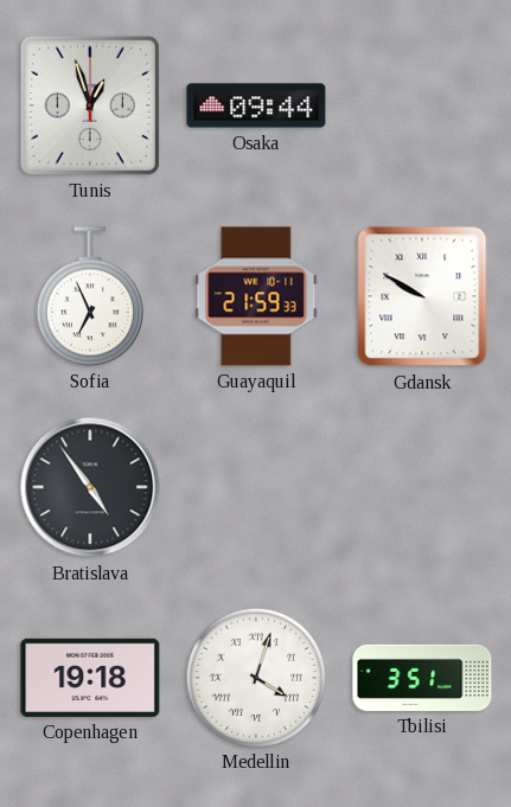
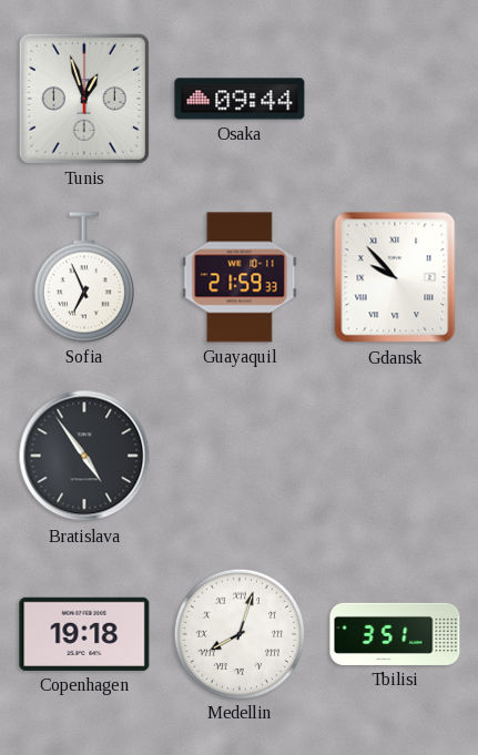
Gdansk: 9:50 -> 9:53 (395, 277)
Medellin: 4:03 -> 8:03 (238, 633)
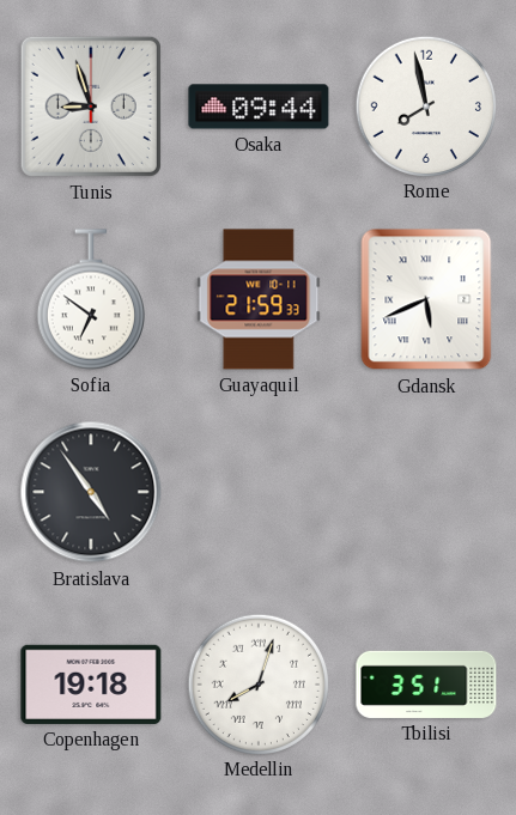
Tunis: 12:57 -> 8:57 (91, 107)
Rome: none -> 7:58 (425, 105)
Sofia: 6:56 -> 6:51 (91, 299)
Gdansk: 9:53 -> 5:41 (426, 299)
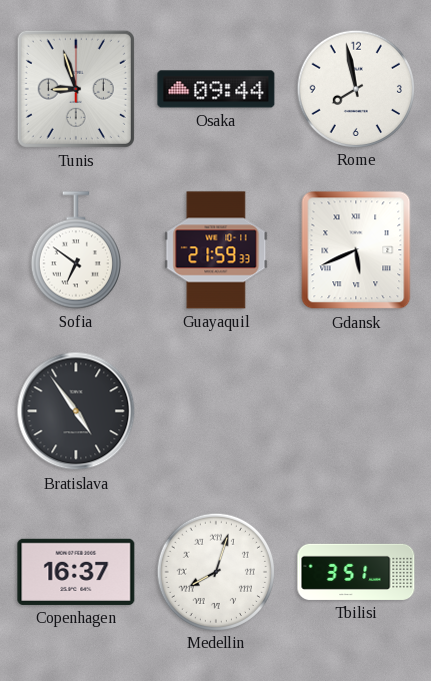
Copenhagen: 19:18 -> 16:37 (76, 572)
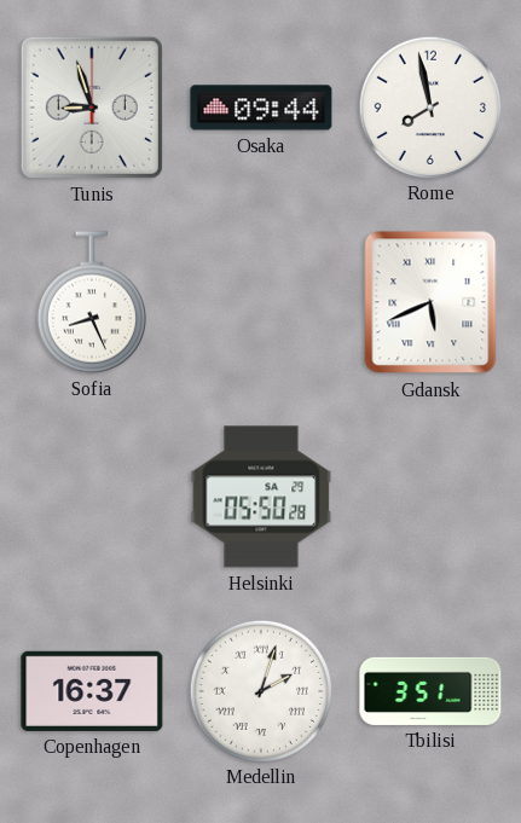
Sofia: 6:51 -> 8:26 (92, 302)
Guayaquil: 21:59 -> none (216, 250)
Bratislava: 4:54 -> none (76, 411)
Helsinki: none -> 05:50 (261, 497)
Medellin: 8:03 -> 2:03 (260, 690)
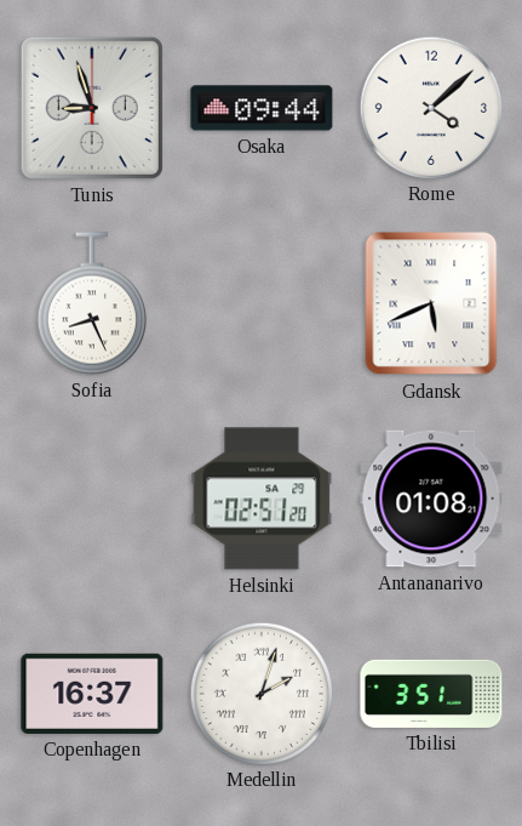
Rome: 7:58 -> 4:08 (430, 107)
Helsinki: 05:50 -> 02:51 (262, 499)
Antananarivo: none -> 01:08 (431, 499)
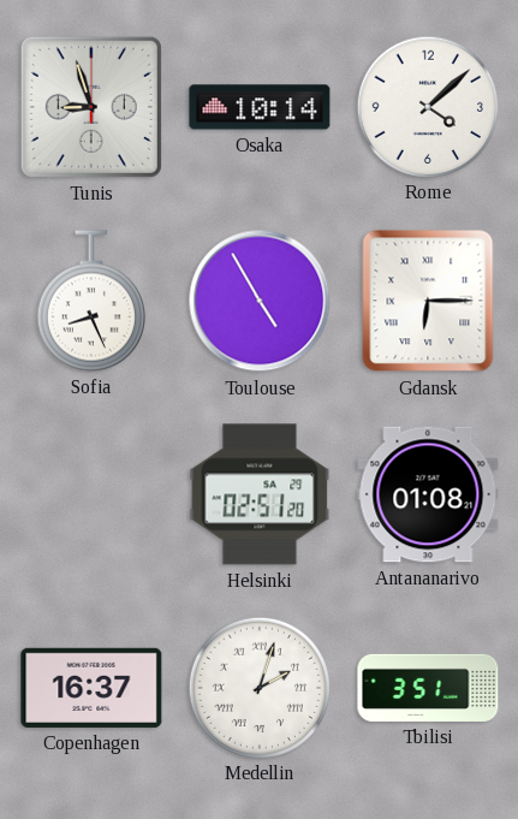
Osaka: 09:44 -> 10:14 (260, 107)
Toulouse: none -> 4:55 (260, 301)
Gdansk: 5:41 -> 6:15 (428, 301)
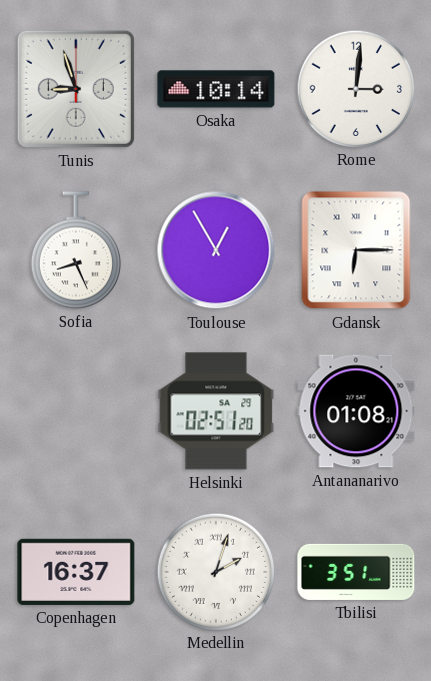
Rome: 4:08 -> 3:01 (355, 88)
Toulouse: 4:55 -> 12:55 (216, 250)
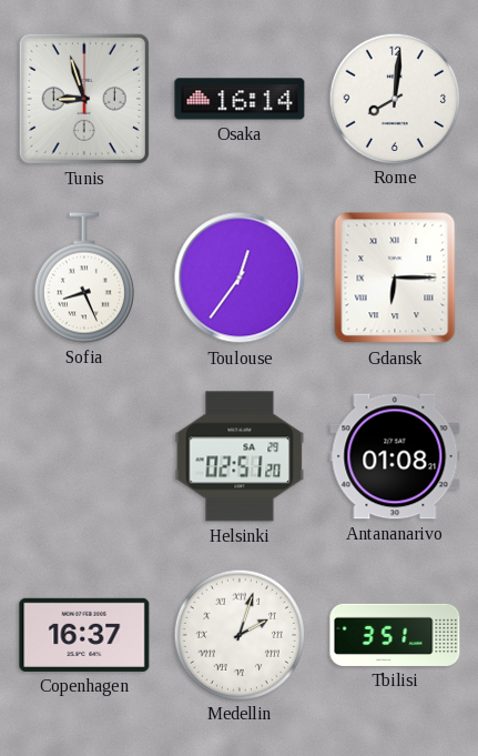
Osaka: 10:14 -> 16:14 (240, 99)
Rome: 3:01 -> 8:01 (394, 98)
Toulouse: 12:55 -> 12:36 (240, 278)
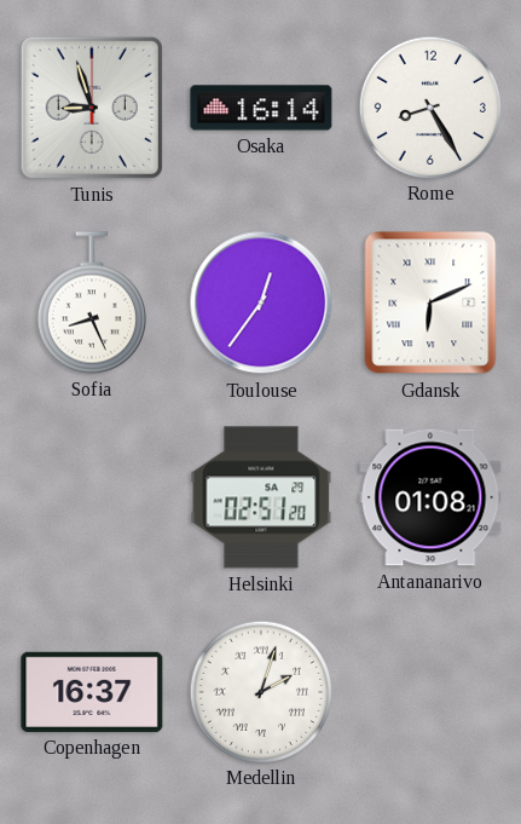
Rome: 8:01 -> 8:25 (429, 106)
Gdansk: 6:15 -> 6:11 (430, 302)
Tbilisi: 3:51 -> none (395, 635)
